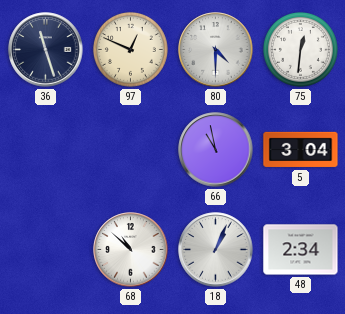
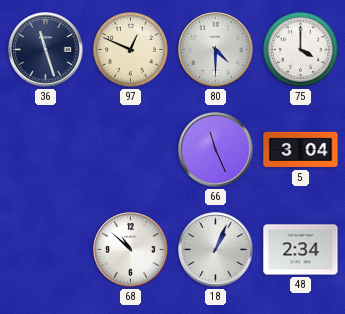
75: 12:31 -> 4:00 (300, 49)
66: 10:58 -> 11:26 (216, 150)
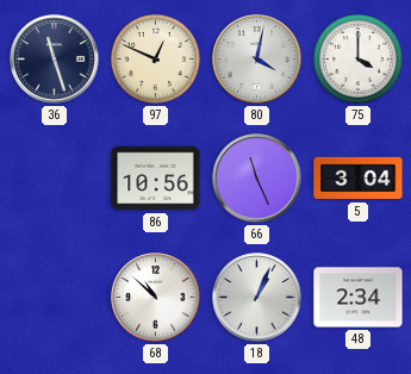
80: 4:30 -> 4:02 (257, 60)
86: none -> 10:56 (156, 179)
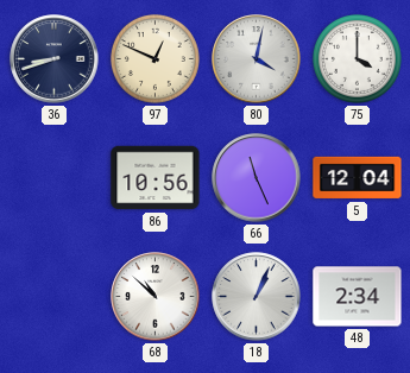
36: 11:27 -> 8:42 (55, 59)
5: 3:04 -> 12:04 (358, 178)
